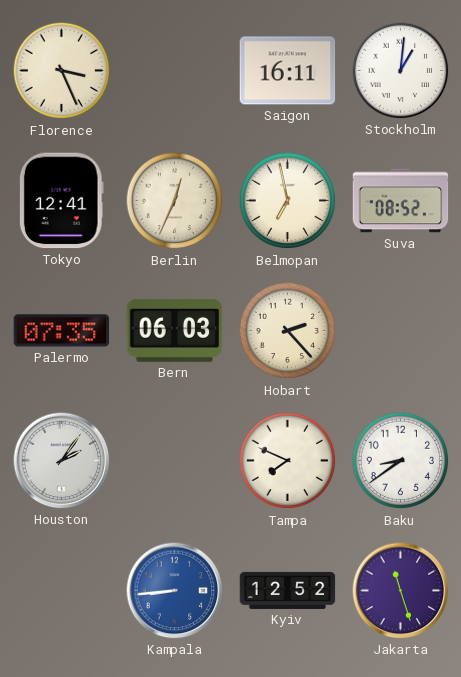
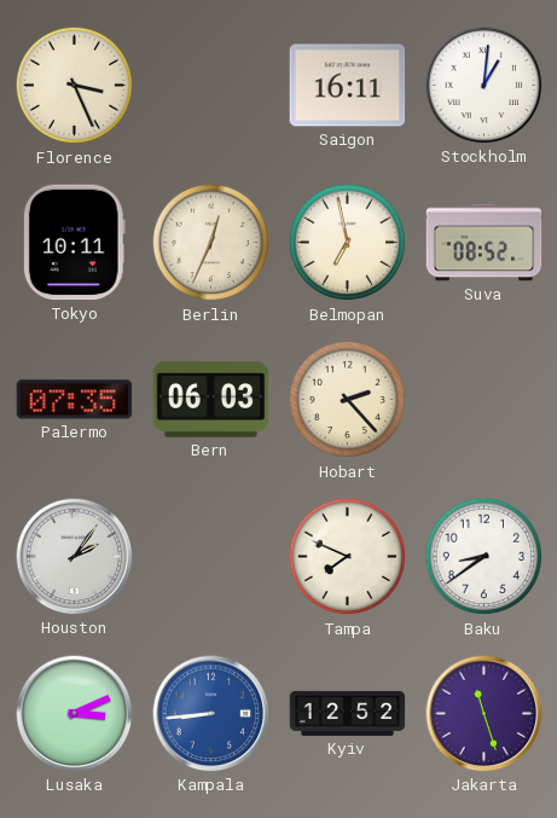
Tokyo: 12:41 -> 10:11 (74, 243)
Lusaka: none -> 3:11 (75, 714)
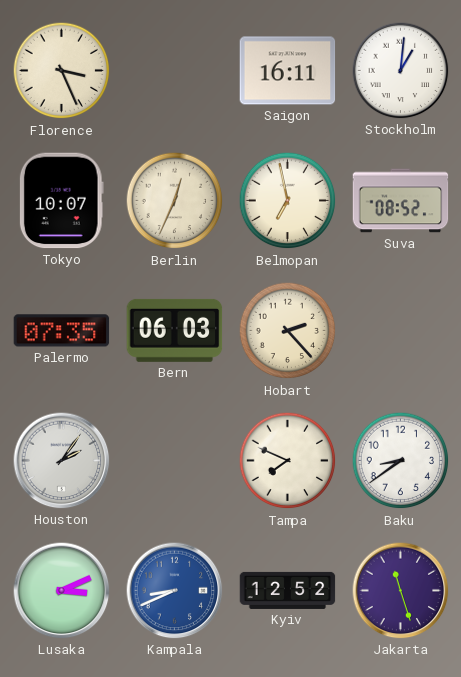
Tokyo: 10:11 -> 10:07 (61, 201)
Kampala: 8:44 -> 8:41 (175, 591)
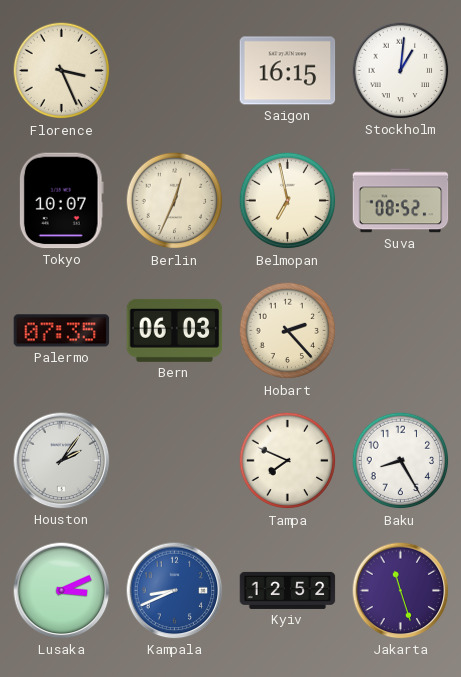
Saigon: 16:11 -> 16:15 (288, 71)
Baku: 8:39 -> 8:25 (401, 461)
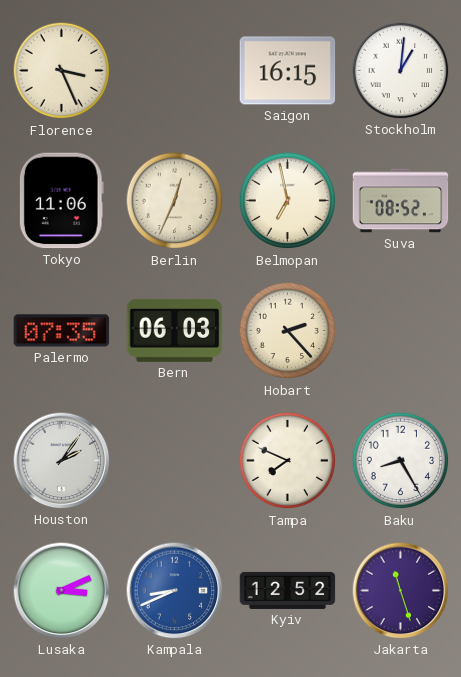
Tokyo: 10:07 -> 11:06 (61, 201)
